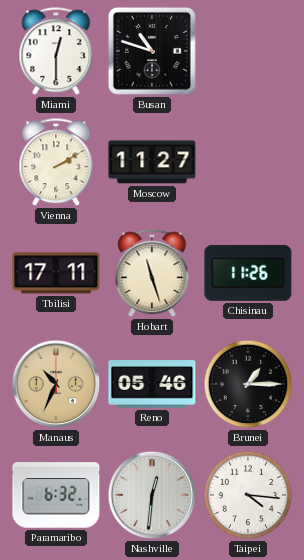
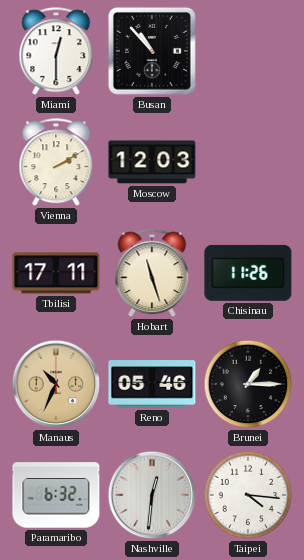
Busan: 10:48 -> 10:53 (152, 51)
Moscow: 11:27 -> 12:03 (152, 162)
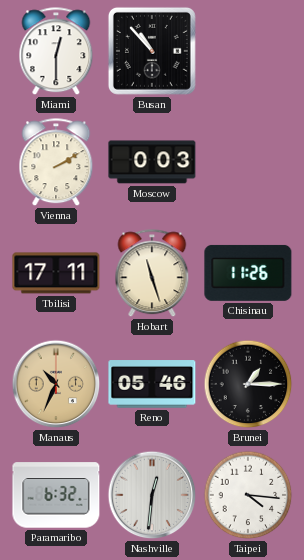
Moscow: 12:03 -> 0:03 (152, 162)
